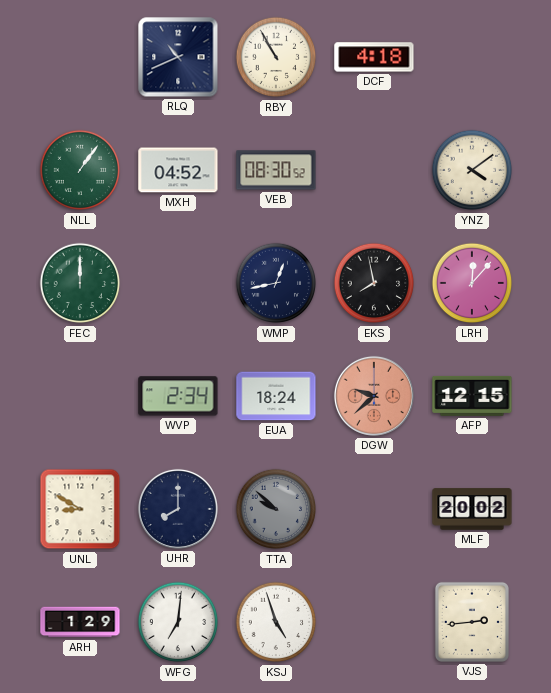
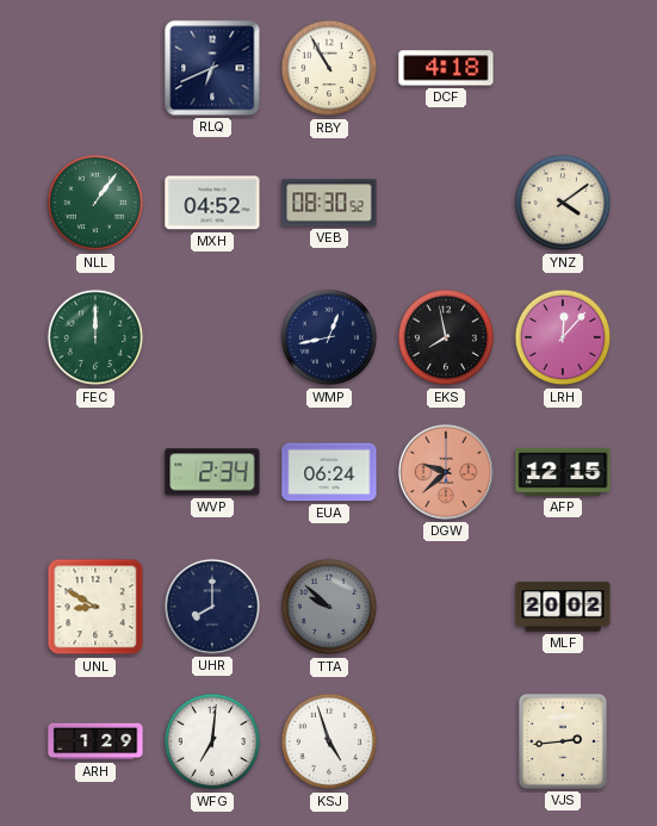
RLQ: 10:41 -> 6:41 (212, 68)
EUA: 18:24 -> 06:24 (329, 472)
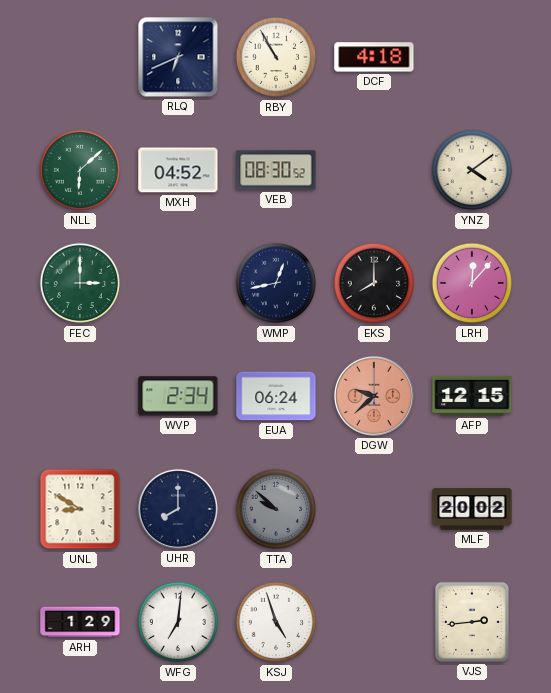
NLL: 1:06 -> 6:08 (80, 170)
FEC: 12:00 -> 3:00 (80, 283)
EKS: 7:58 -> 8:00 (374, 283)
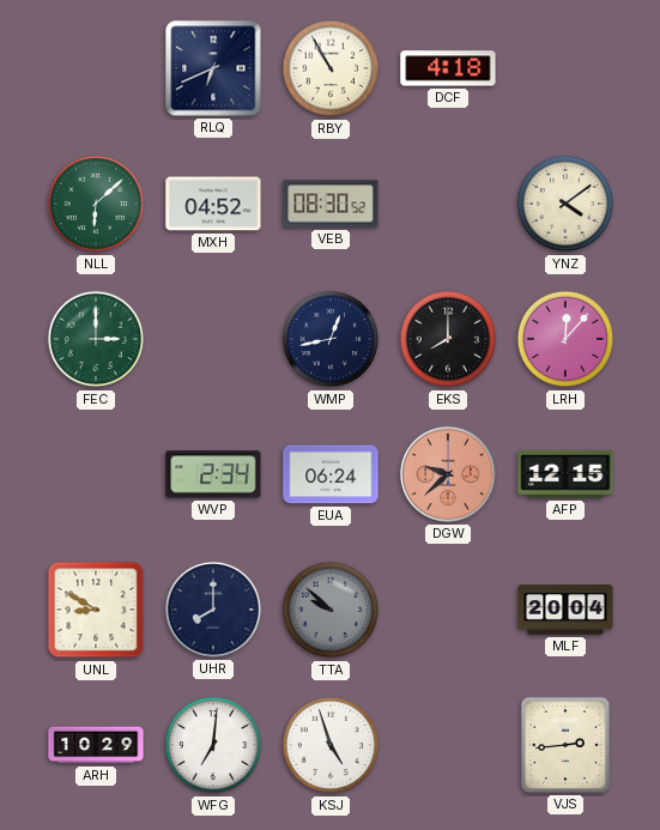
MLF: 20:02 -> 20:04 (565, 610)
ARH: 1:29 -> 10:29 (96, 745)
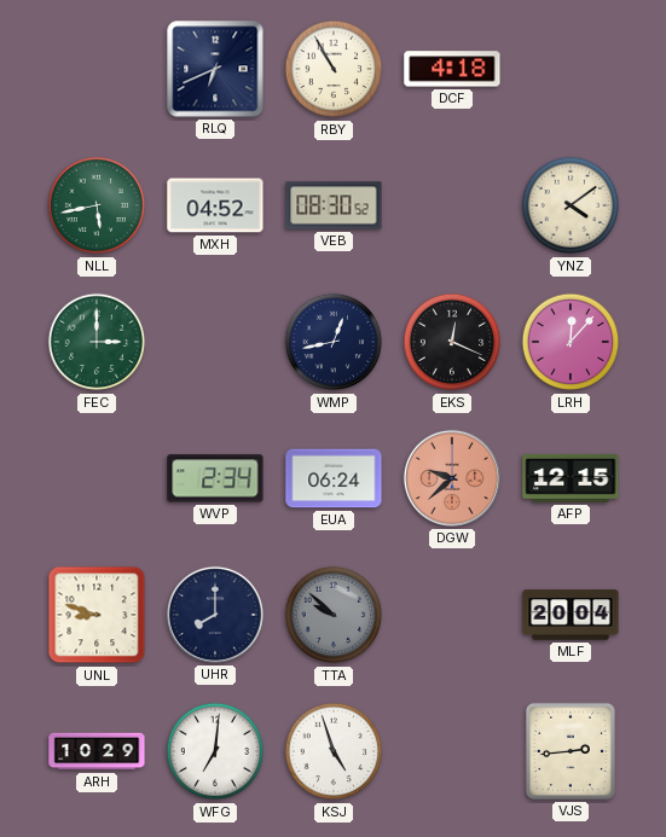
NLL: 6:08 -> 5:43 (97, 205)
EKS: 8:00 -> 12:19 (452, 342)
UNL: 8:50 -> 8:48 (97, 615)
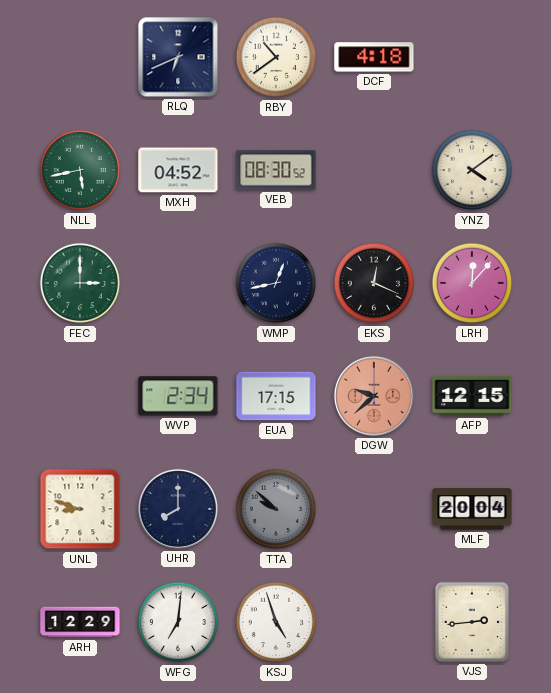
RBY: 10:55 -> 10:39 (276, 57)
EUA: 06:24 -> 17:15 (276, 396)
ARH: 10:29 -> 12:29 (80, 622)
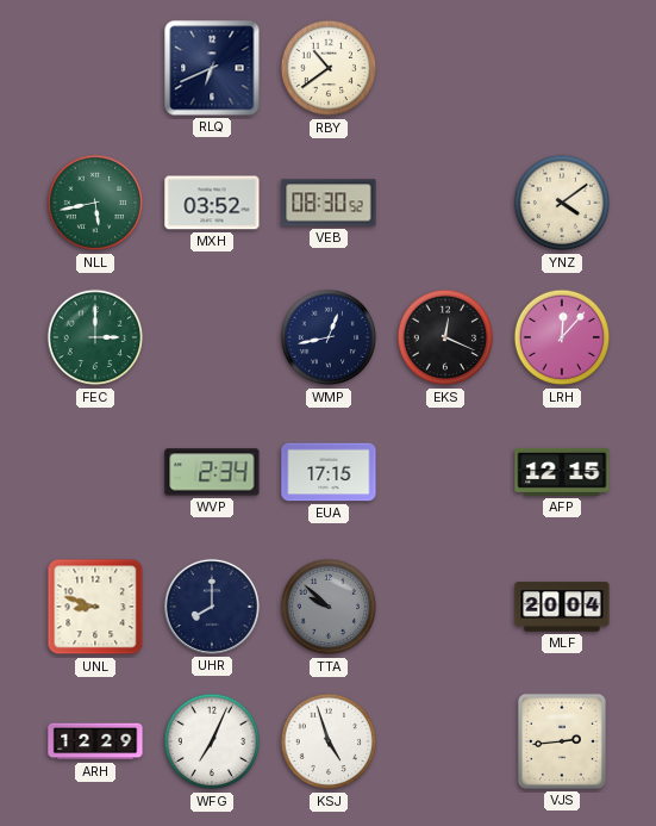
DCF: 4:18 -> none (374, 57)
MXH: 04:52 -> 03:52 (212, 203)
DGW: 9:38 -> none (374, 396)
WFG: 7:01 -> 7:04 (212, 741)
